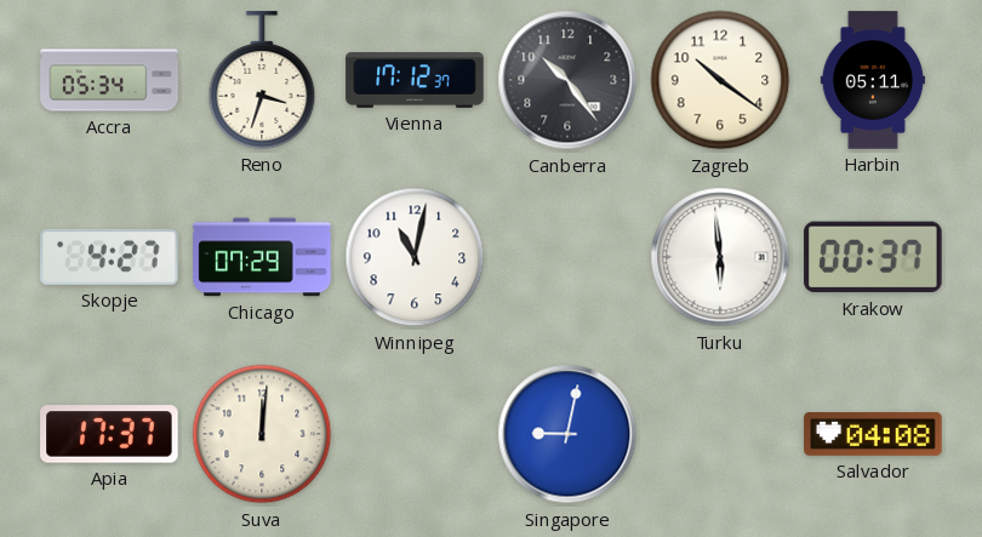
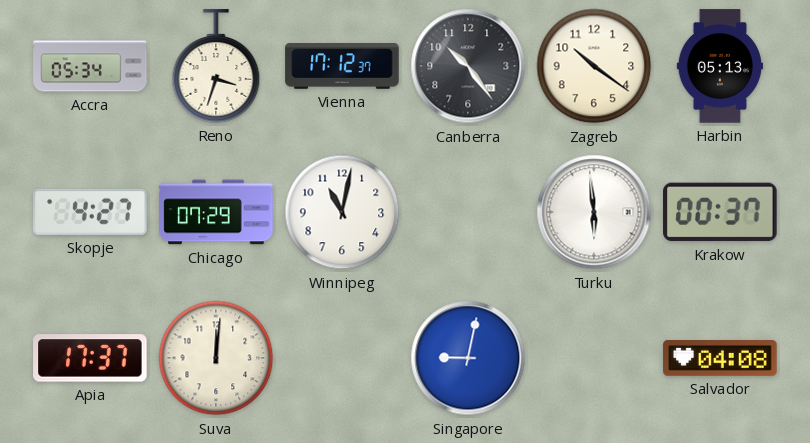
Harbin: 05:11 -> 05:13 (719, 66)
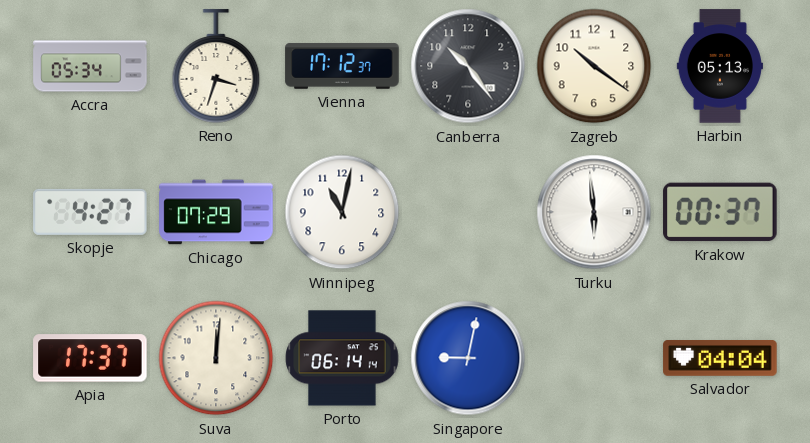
Porto: none -> 06:14 (342, 358)
Salvador: 04:08 -> 04:04 (720, 359)
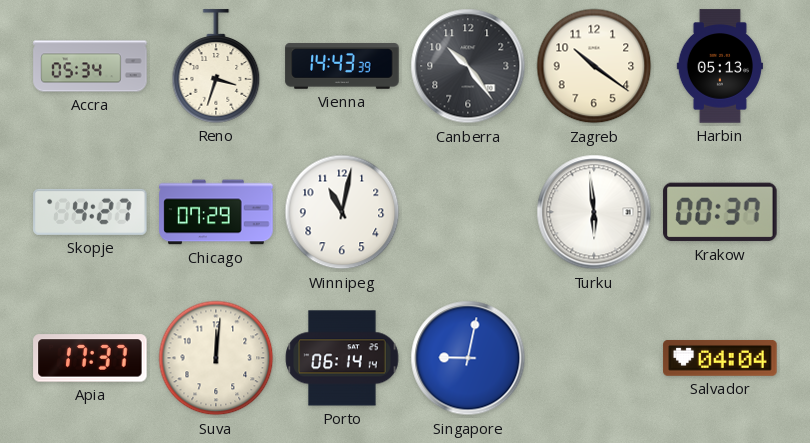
Vienna: 17:12 -> 14:43 (342, 66)
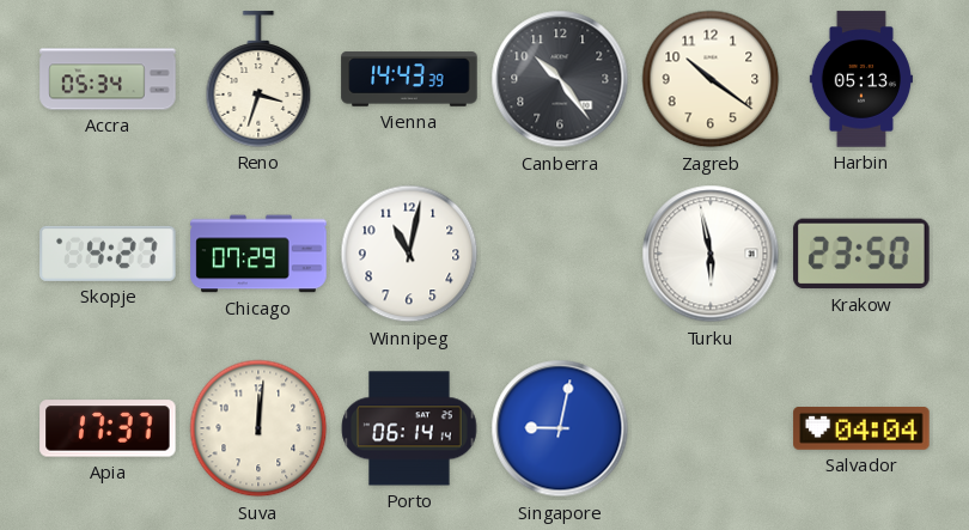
Turku: 5:59 -> 5:58 (711, 254)
Krakow: 00:37 -> 23:50 (861, 254)
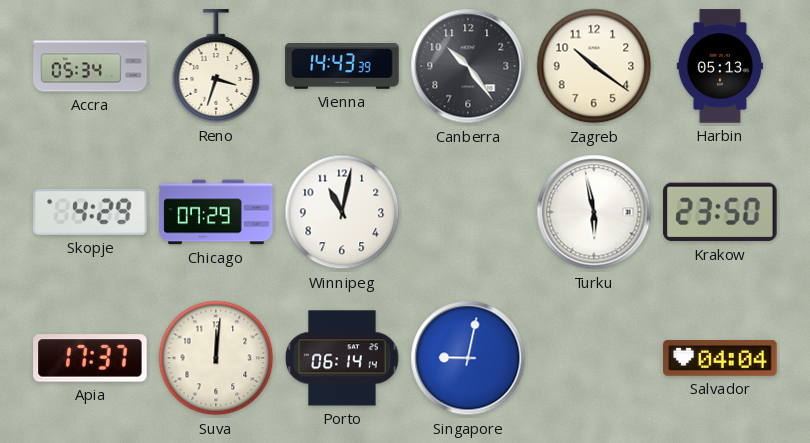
Skopje: 4:27 -> 4:29 (90, 212)
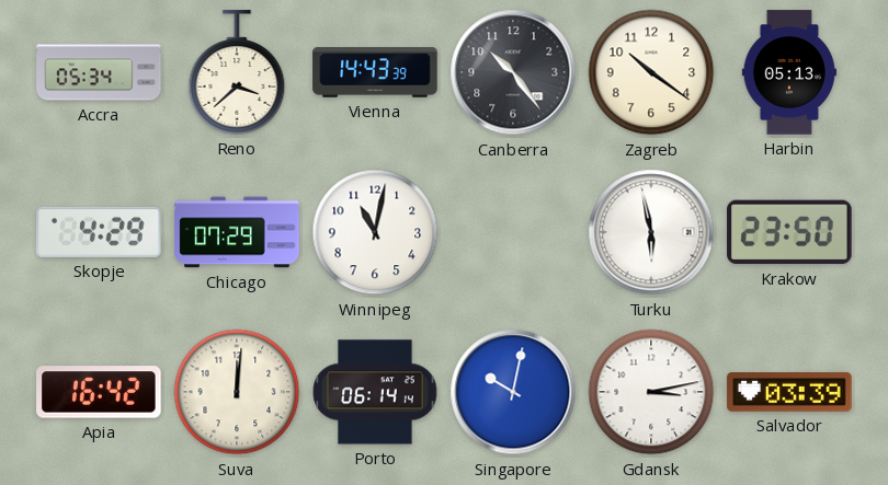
Reno: 3:33 -> 3:38 (237, 72)
Apia: 17:37 -> 16:42 (99, 392)
Singapore: 9:02 -> 10:02 (513, 392)
Gdansk: none -> 3:13 (651, 392)
Salvador: 04:04 -> 03:39 (789, 393)
